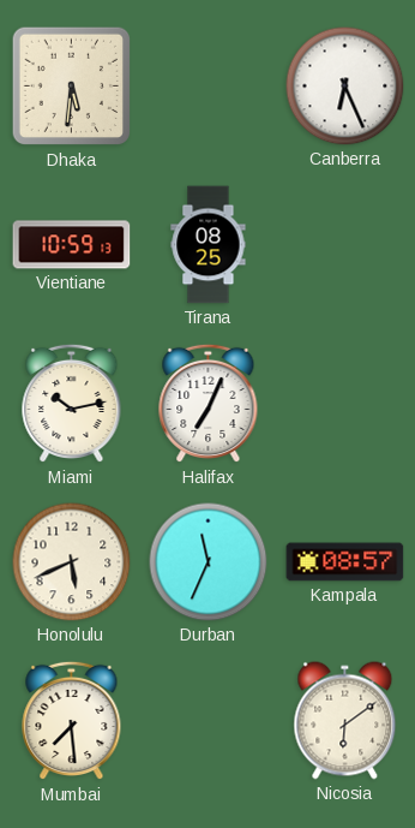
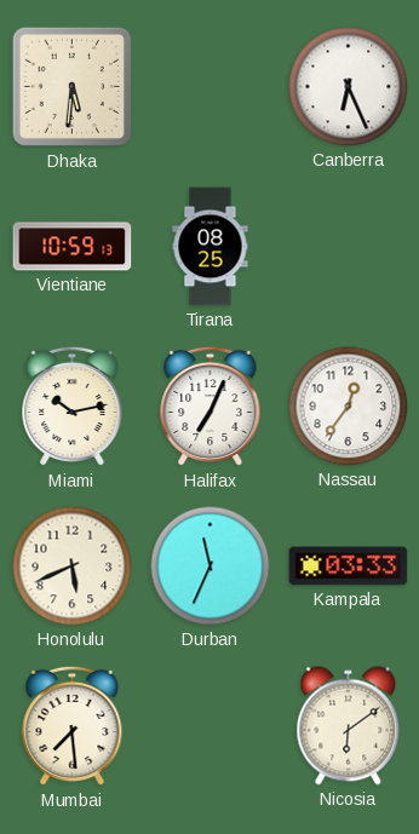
Nassau: none -> 12:36 (349, 407)
Kampala: 08:57 -> 03:33 (349, 566)
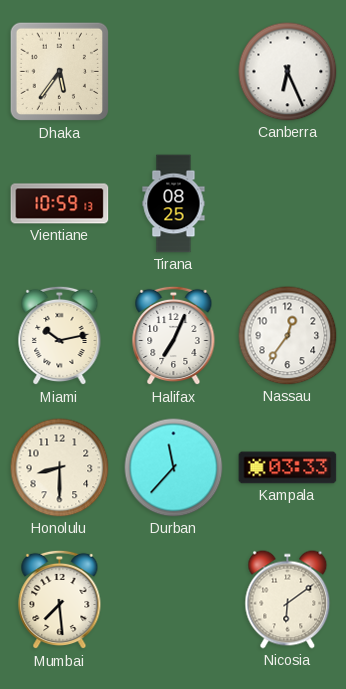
Dhaka: 5:31 -> 5:36 (60, 72)
Honolulu: 5:41 -> 8:30 (60, 468)
Durban: 11:34 -> 11:37 (174, 468)
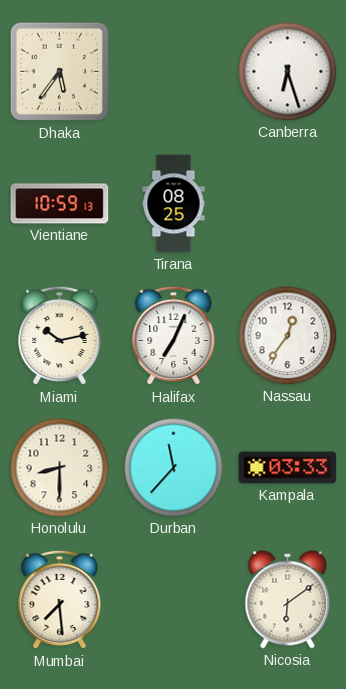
Canberra: 6:26 -> 6:27 (288, 72)
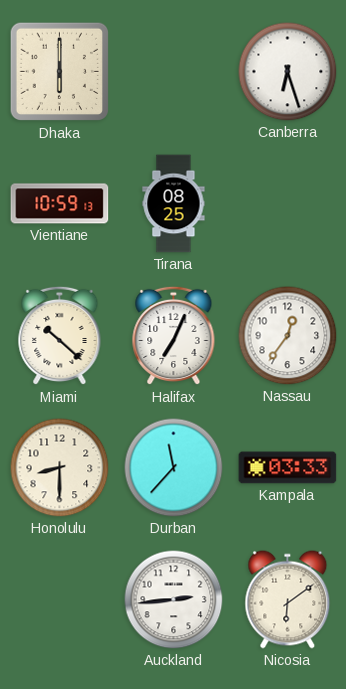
Dhaka: 5:36 -> 6:00 (60, 72)
Miami: 10:13 -> 10:22 (60, 336)
Mumbai: 7:29 -> none (60, 600)
Auckland: none -> 2:44 (174, 600)
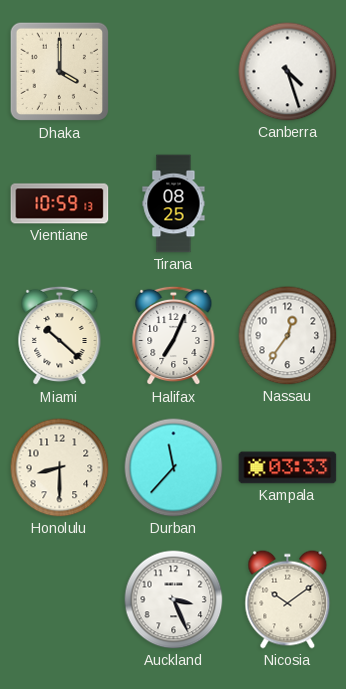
Dhaka: 6:00 -> 4:00 (60, 72)
Canberra: 6:27 -> 4:27 (288, 72)
Auckland: 2:44 -> 3:26 (174, 600)
Nicosia: 6:09 -> 10:09 (288, 600)
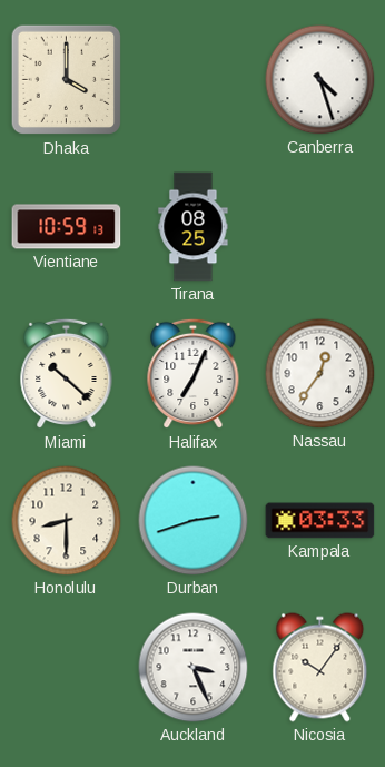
Durban: 11:37 -> 2:42 (194, 521)
Nicosia: 10:09 -> 10:06 (320, 668)
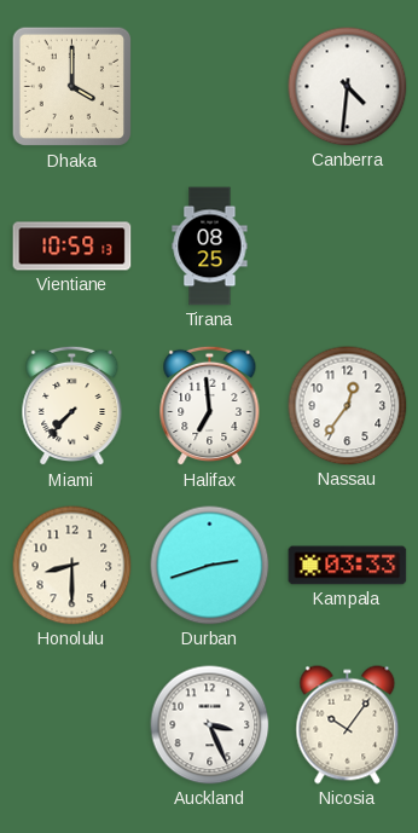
Canberra: 4:27 -> 4:31 (348, 87)
Miami: 10:22 -> 7:37 (72, 406)
Halifax: 7:04 -> 6:59 (210, 406)
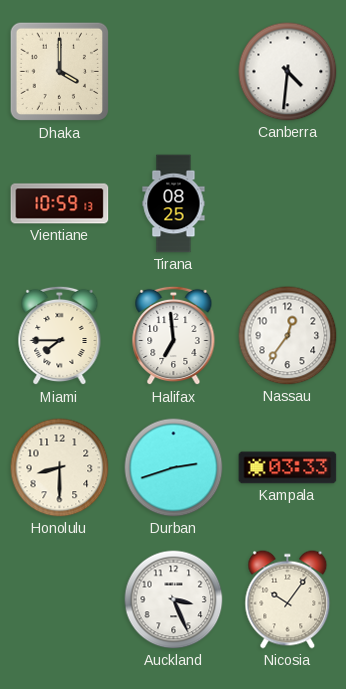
Miami: 7:37 -> 7:45 (60, 336)
